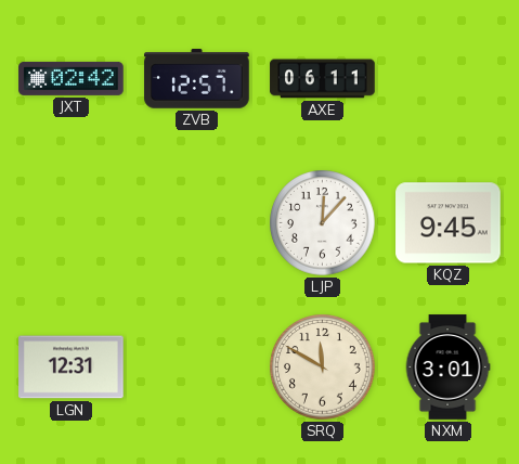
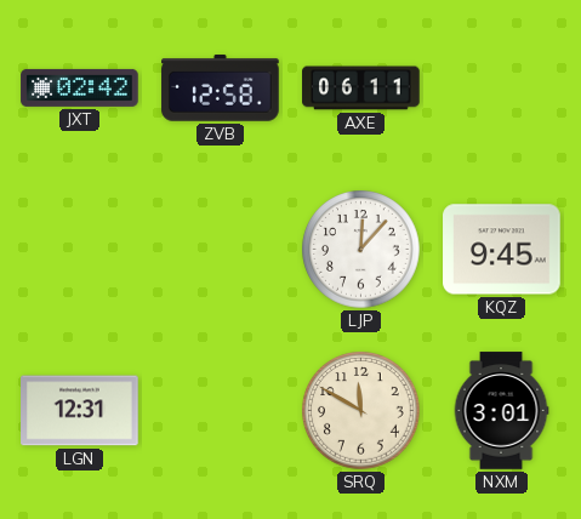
ZVB: 12:57 -> 12:58 (221, 89)
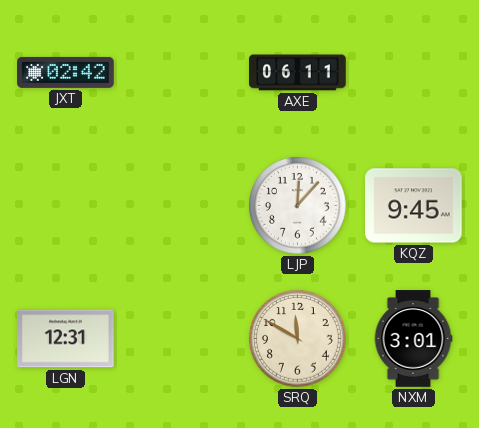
ZVB: 12:58 -> none (221, 89)
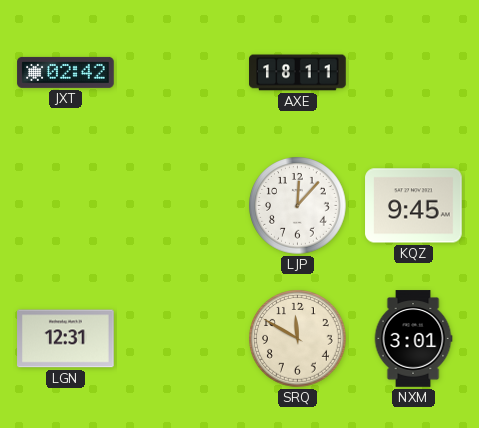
AXE: 06:11 -> 18:11 (298, 73)
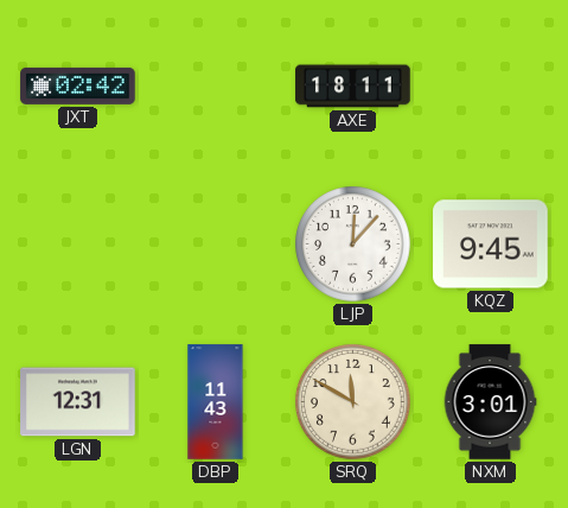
DBP: none -> 11:43 (216, 402)
